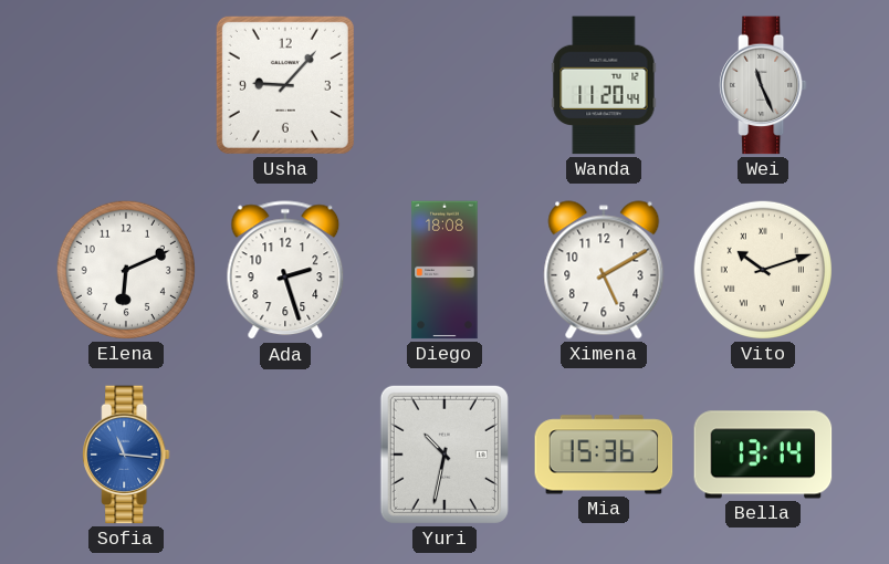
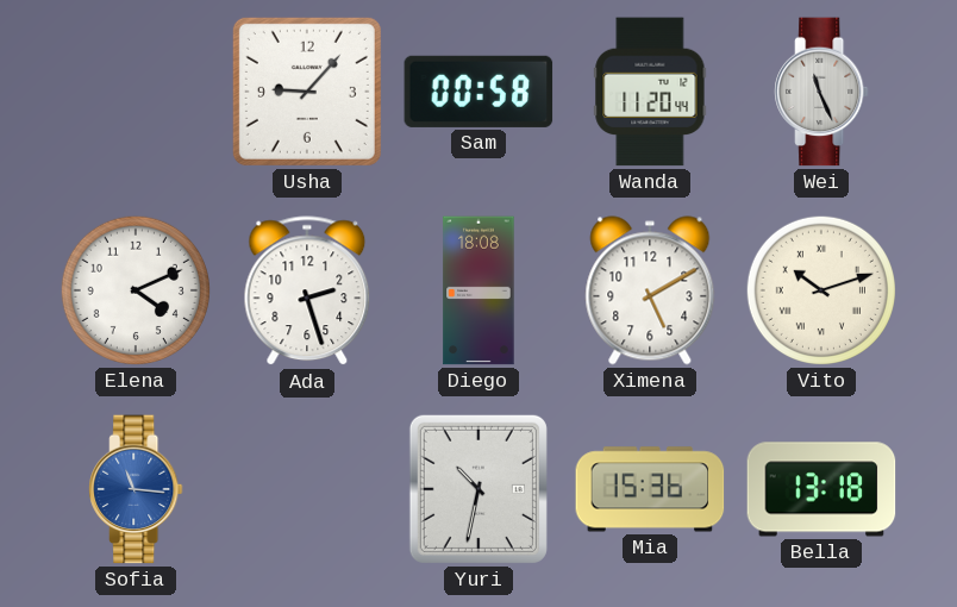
Sam: none -> 00:58 (478, 92)
Elena: 6:11 -> 4:11 (136, 290)
Bella: 13:14 -> 13:18 (821, 489)
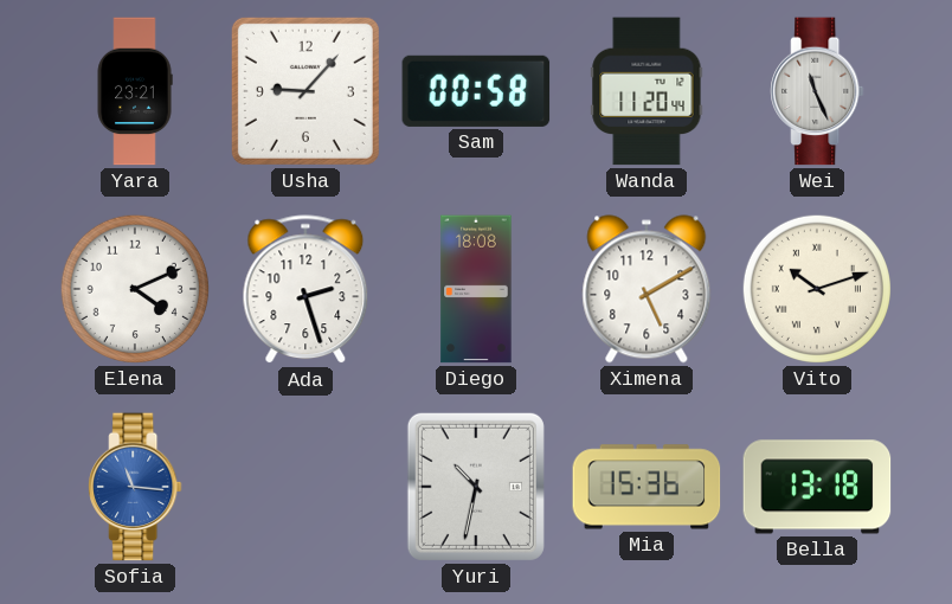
Yara: none -> 23:21 (135, 91)
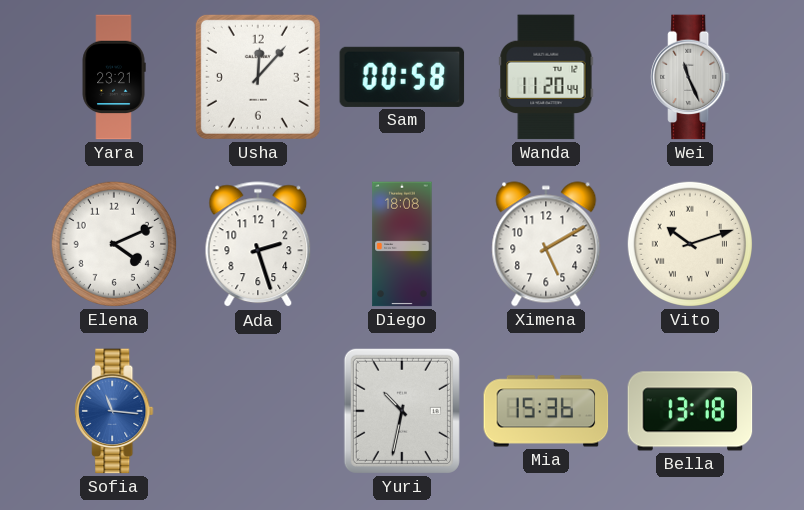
Usha: 9:07 -> 12:07 (258, 77)
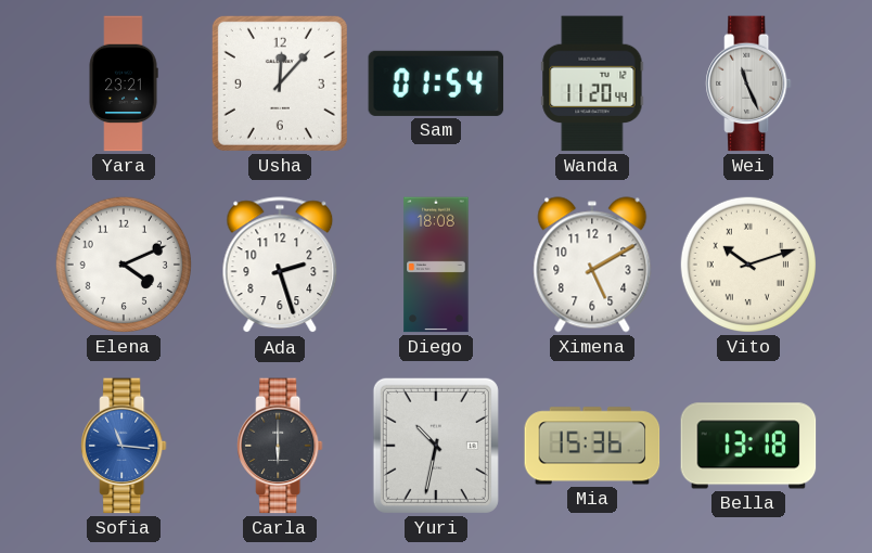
Sam: 00:58 -> 01:54 (436, 83)
Carla: none -> 6:00 (280, 446)
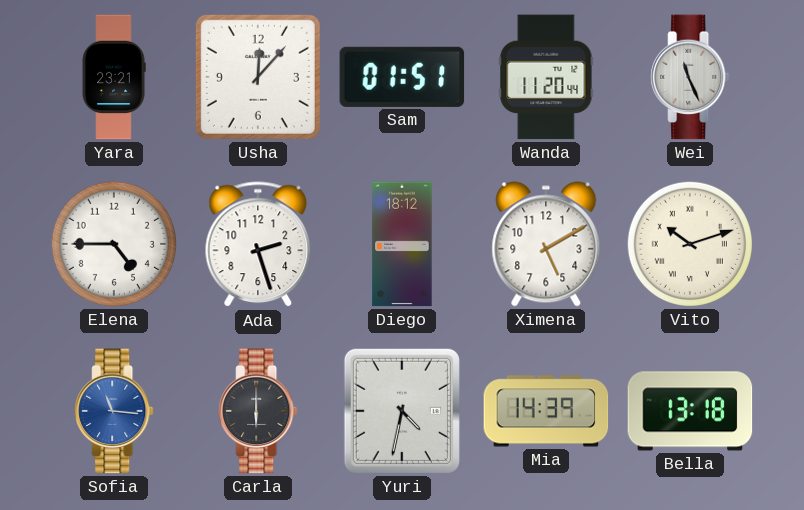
Sam: 01:54 -> 01:51 (402, 77)
Elena: 4:11 -> 4:45 (114, 244)
Diego: 18:08 -> 18:12 (402, 244)
Yuri: 10:32 -> 4:32 (402, 411)
Mia: 15:36 -> 14:39 (546, 411)
